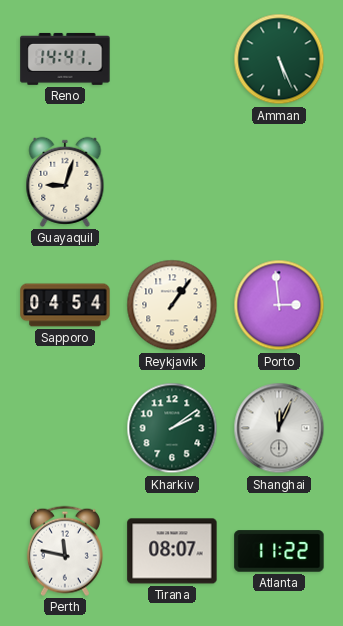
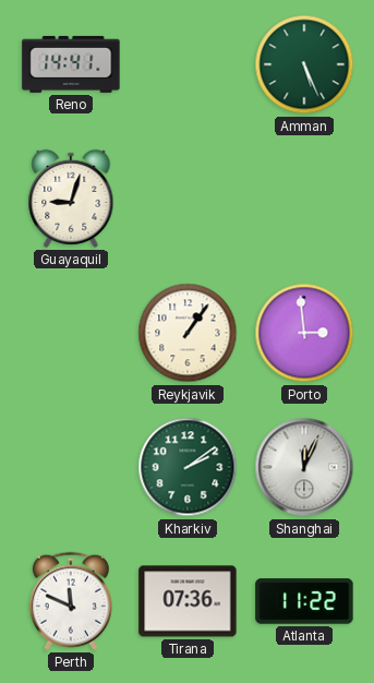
Sapporo: 04:54 -> none (65, 305)
Perth: 11:47 -> 11:49 (71, 601)
Tirana: 08:07 -> 07:36 (188, 601)
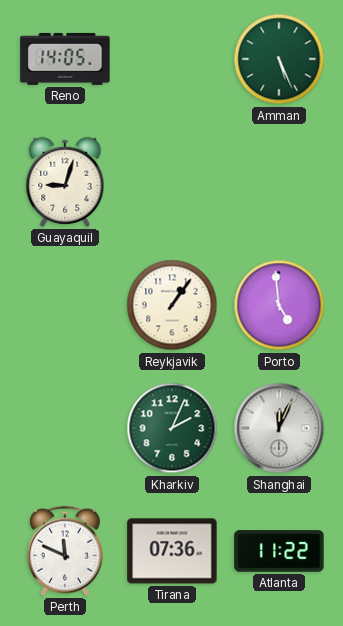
Reno: 14:41 -> 14:05 (65, 59)
Porto: 2:59 -> 4:59 (279, 305)
Kharkiv: 2:09 -> 2:04 (172, 428)
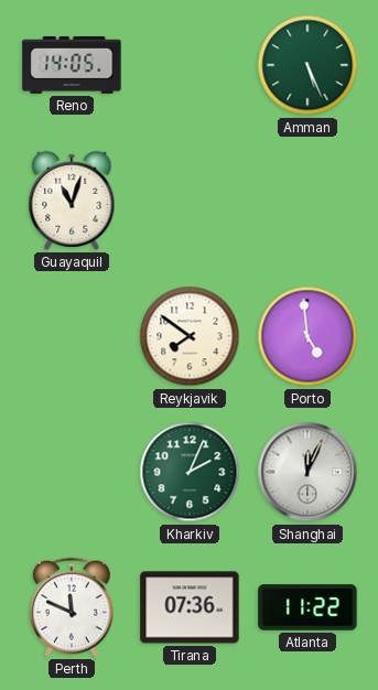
Guayaquil: 9:03 -> 11:03 (72, 201)
Reykjavik: 1:06 -> 7:51 (190, 336)
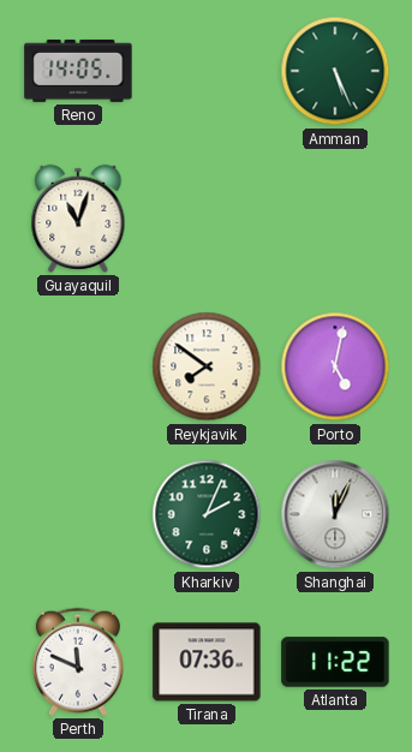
Porto: 4:59 -> 5:02 (335, 366)
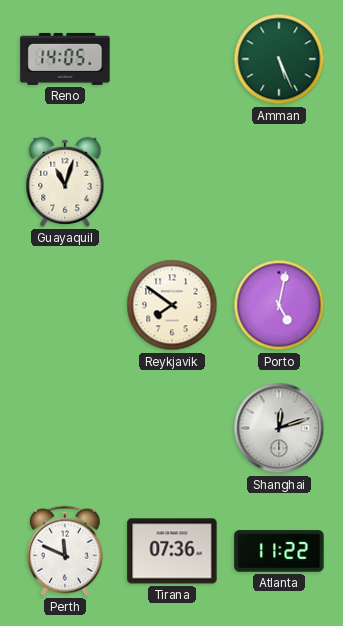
Kharkiv: 2:04 -> none (207, 514)
Shanghai: 12:04 -> 12:12 (279, 428)
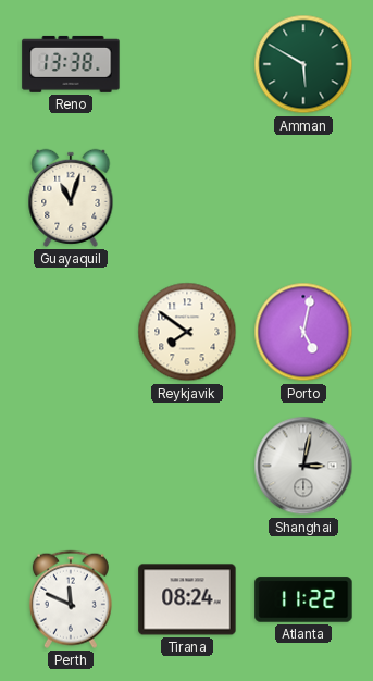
Reno: 14:05 -> 13:38 (71, 64)
Amman: 5:26 -> 5:50 (303, 64)
Shanghai: 12:12 -> 3:02 (303, 466)
Tirana: 07:36 -> 08:24 (187, 599)
